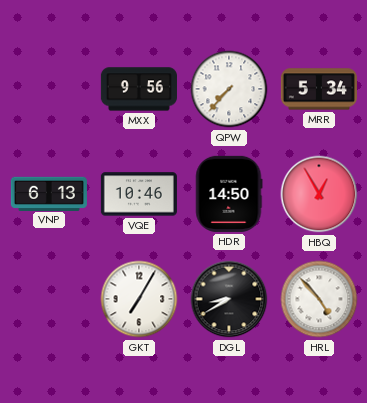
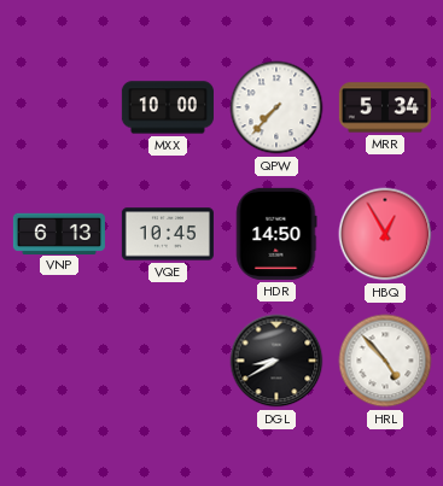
MXX: 9:56 -> 10:00 (168, 107)
VQE: 10:46 -> 10:45 (168, 234)
GKT: 7:05 -> none (139, 299)
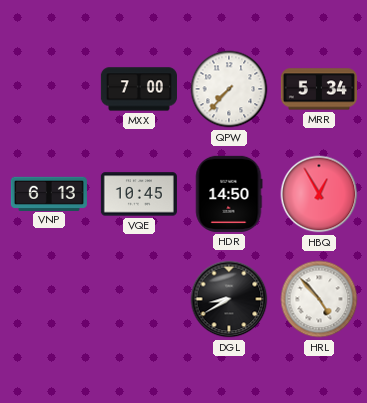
MXX: 10:00 -> 7:00 (139, 89)
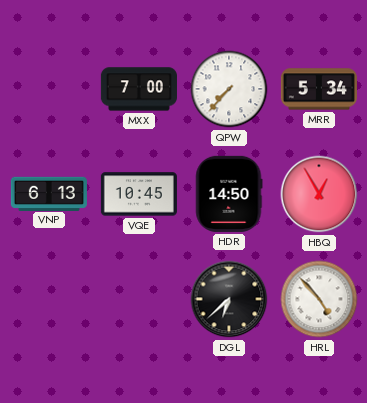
DGL: 8:40 -> 6:38 (229, 299)
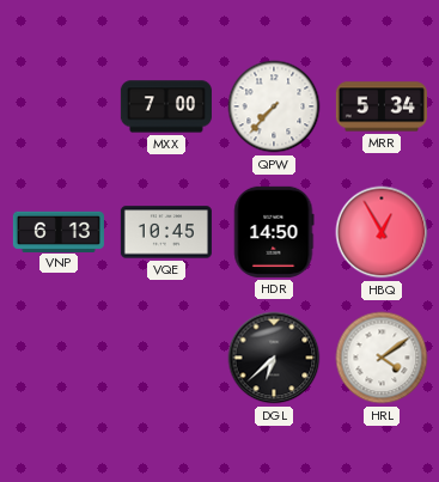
HRL: 4:53 -> 4:09 (382, 358)
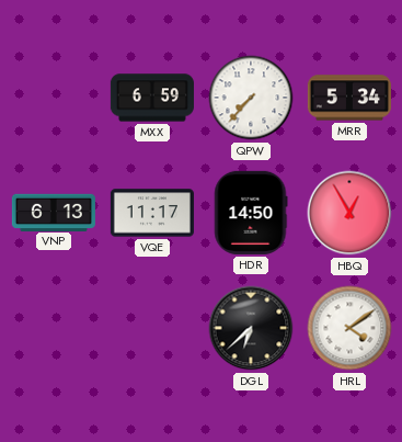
MXX: 7:00 -> 6:59 (152, 98)
VQE: 10:45 -> 11:17 (152, 213)
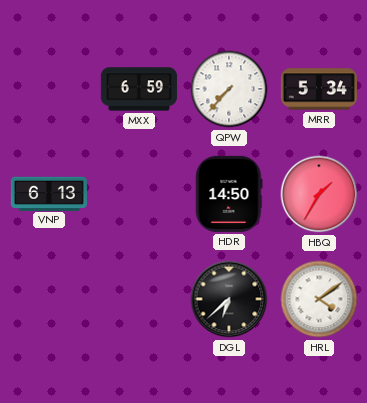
VQE: 11:17 -> none (152, 213)
HBQ: 12:55 -> 1:35 (319, 194)
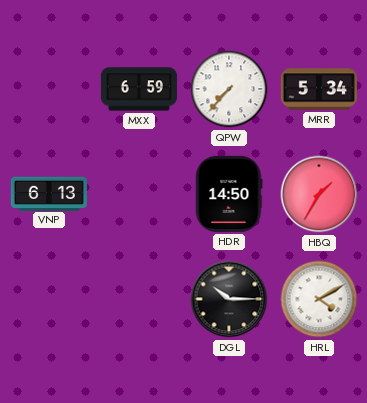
DGL: 6:38 -> 10:15 (229, 299)
HRL: 4:09 -> 4:10 (319, 299)
